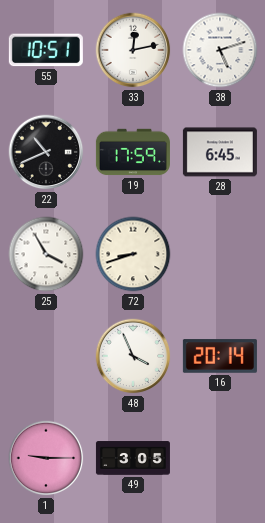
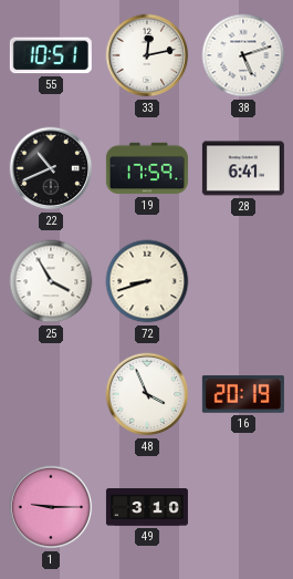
28: 6:45 -> 6:41 (243, 168)
16: 20:14 -> 20:19 (243, 394)
49: 3:05 -> 3:10 (147, 507)
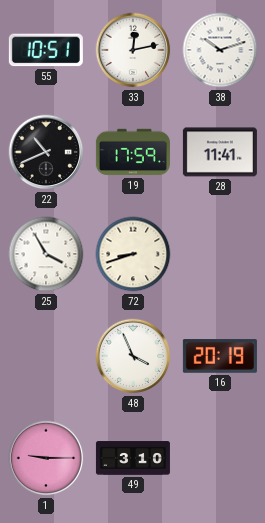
38: 5:12 -> 10:12 (220, 50)
28: 6:41 -> 11:41 (220, 152)
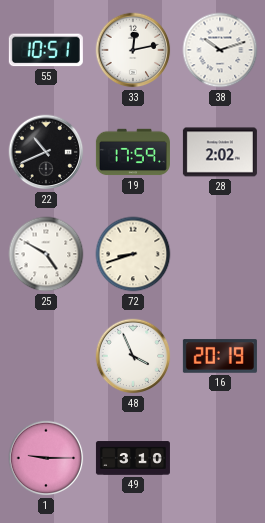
28: 11:41 -> 2:02 (220, 152)
25: 3:55 -> 4:50 (46, 254)
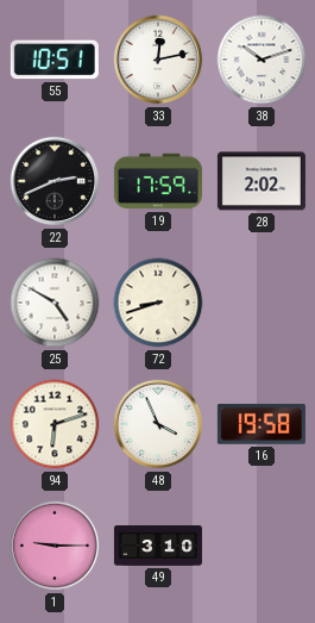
22: 10:41 -> 2:41 (55, 181)
94: none -> 6:12 (55, 424)
16: 20:19 -> 19:58 (262, 424)
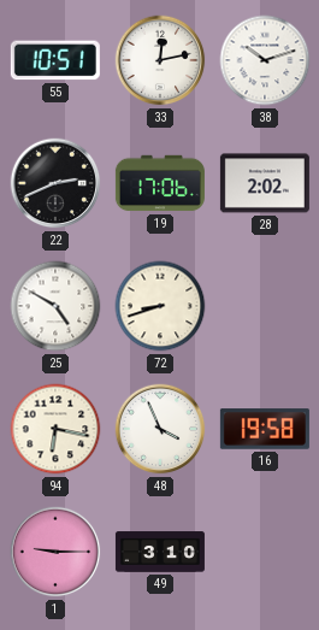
19: 17:59 -> 17:06 (160, 183)
94: 6:12 -> 6:17 (55, 429)
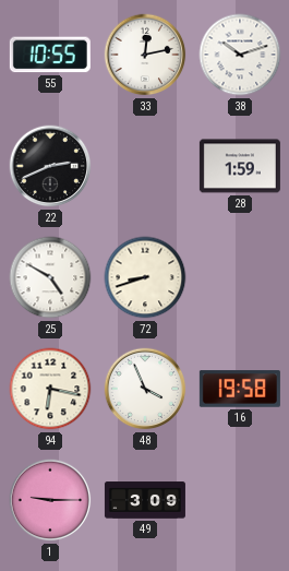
55: 10:51 -> 10:55 (50, 55)
19: 17:06 -> none (160, 183)
28: 2:02 -> 1:59 (240, 166)
49: 3:10 -> 3:09 (145, 500)
